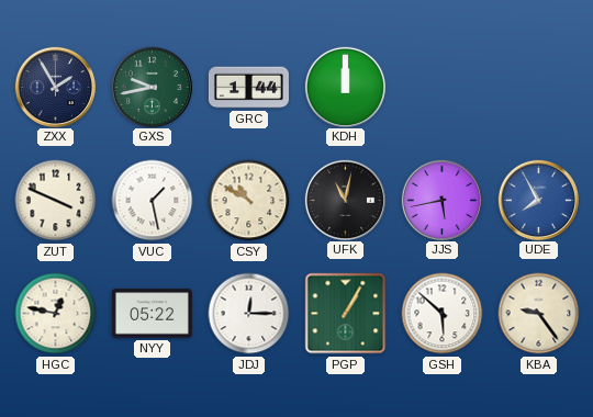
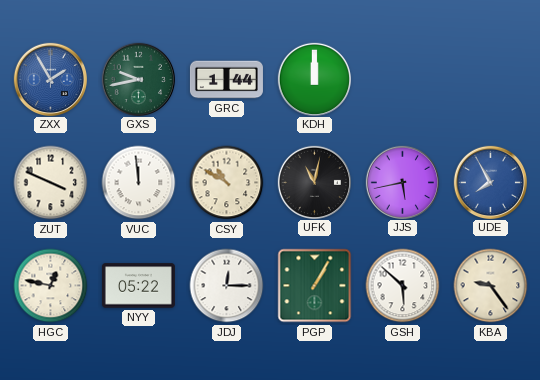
ZXX dial: navy -> blue (50, 79)
VUC: 1:28 -> 11:59 (139, 183)
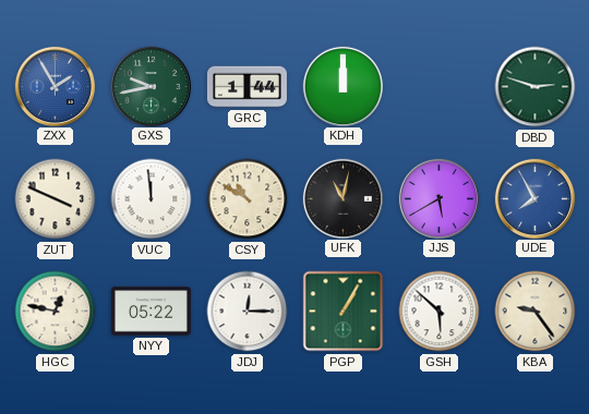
DBD: none -> 2:48 (536, 87)
JJS: 5:43 -> 5:40 (438, 198)
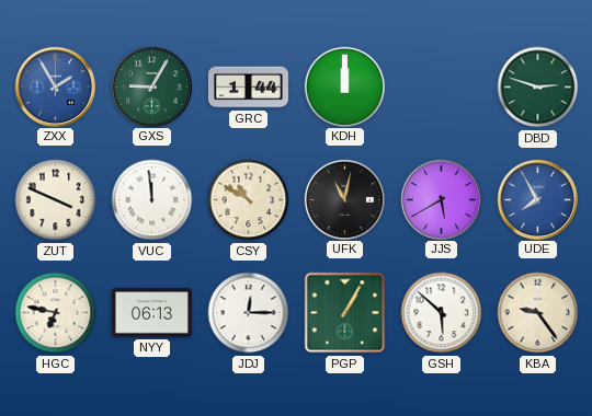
GXS: 9:43 -> 9:05 (151, 86)
HGC: 12:47 -> 6:47 (56, 313)
NYY: 05:22 -> 06:13 (151, 313)
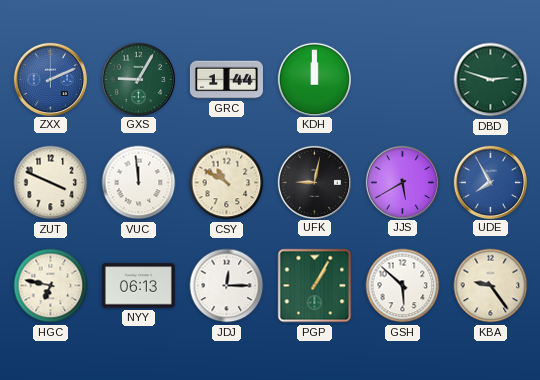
ZXX: 1:55 -> 2:11 (50, 79)
UFK: 11:02 -> 9:02 (314, 182)
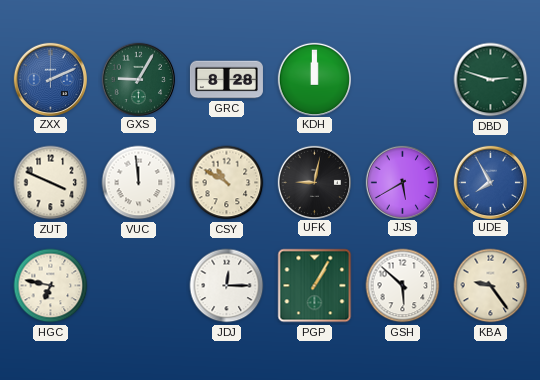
GRC: 1:44 -> 8:28 (226, 80)
NYY: 06:13 -> none (138, 286)
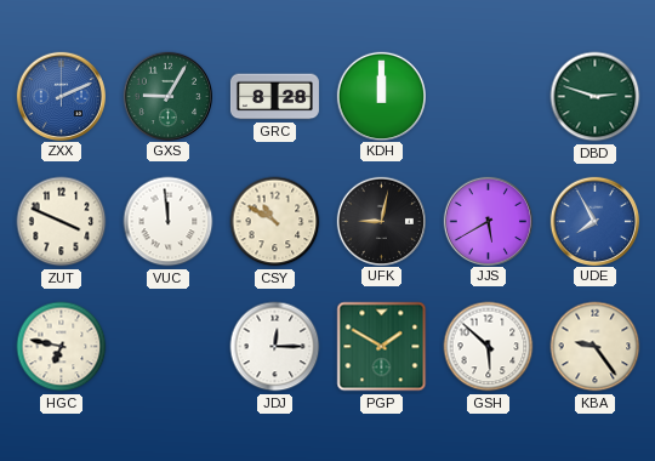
PGP: 1:05 -> 1:50 (382, 347)
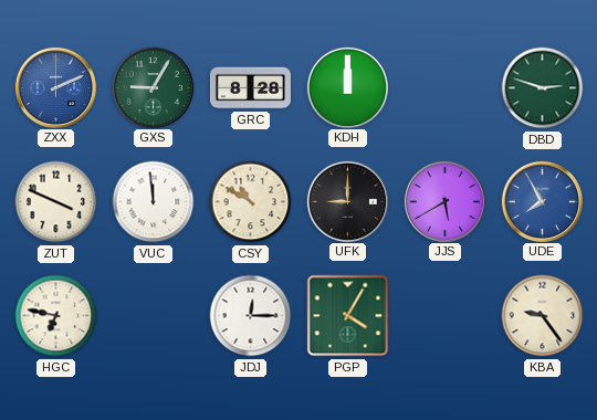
UFK: 9:02 -> 9:00 (347, 201)
PGP: 1:50 -> 4:05 (348, 316)
GSH: 5:52 -> none (489, 347)
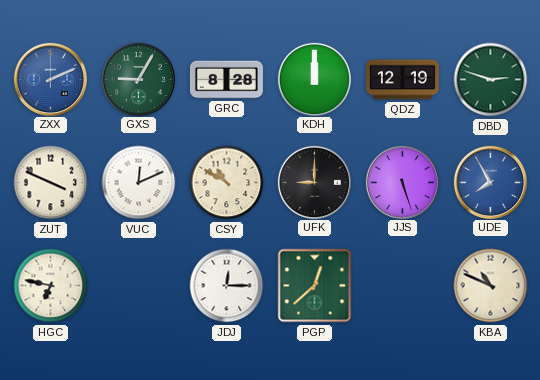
QDZ: none -> 12:19 (402, 80)
VUC: 11:59 -> 12:11 (139, 183)
JJS: 5:40 -> 5:27 (402, 182)
PGP: 4:05 -> 12:38 (315, 286)
KBA: 9:24 -> 10:49 (491, 286)
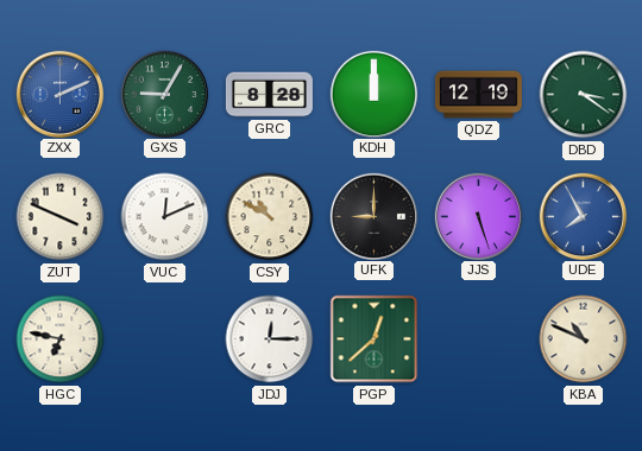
DBD: 2:48 -> 3:21 (584, 95)
